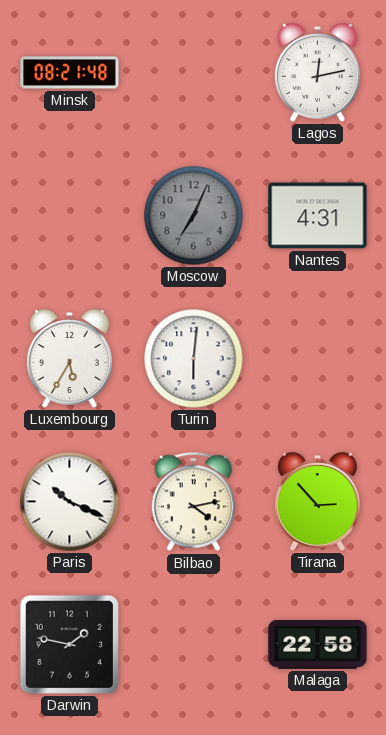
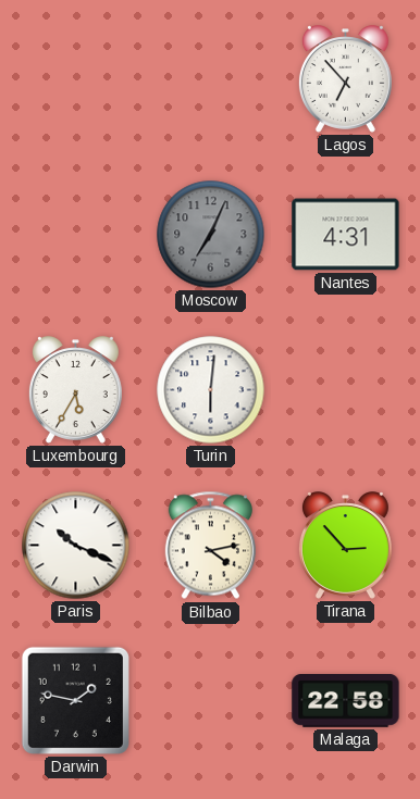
Minsk: 08:21 -> none (70, 73)
Lagos: 12:13 -> 6:53 (345, 79)
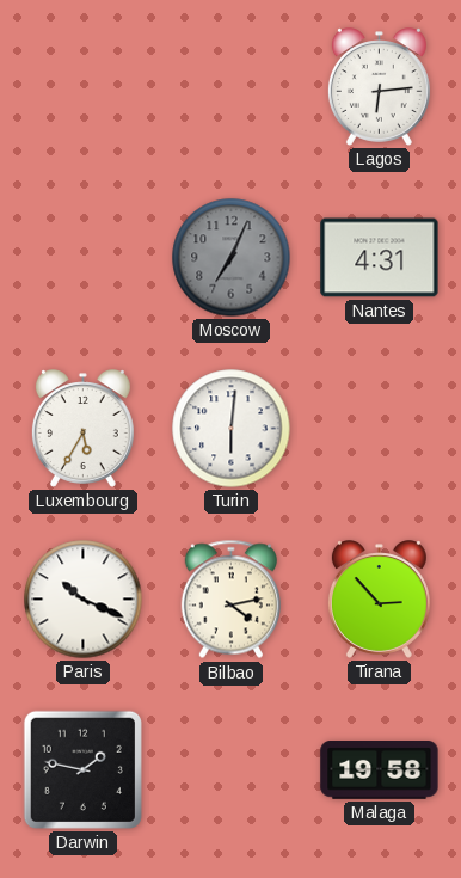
Lagos: 6:53 -> 6:14 (379, 87)
Malaga: 22:58 -> 19:58 (380, 770)
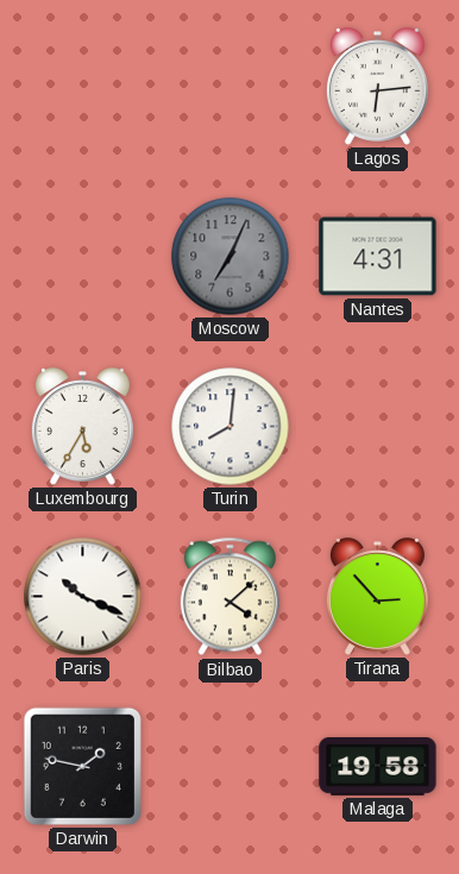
Turin: 6:01 -> 8:01 (231, 427)
Bilbao: 4:13 -> 4:08 (229, 597)
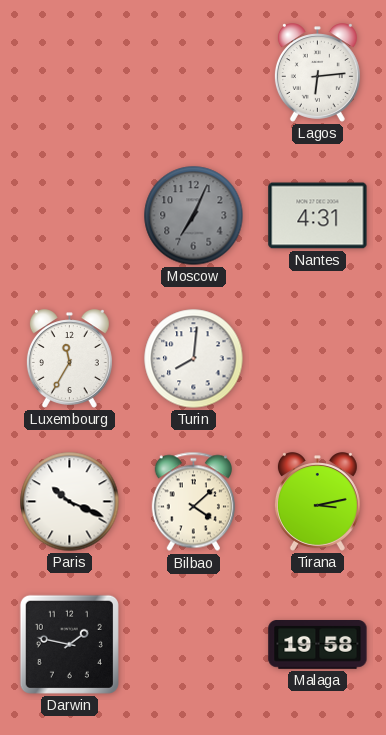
Luxembourg: 5:35 -> 11:35 (69, 359)
Tirana: 2:53 -> 3:13 (317, 502)
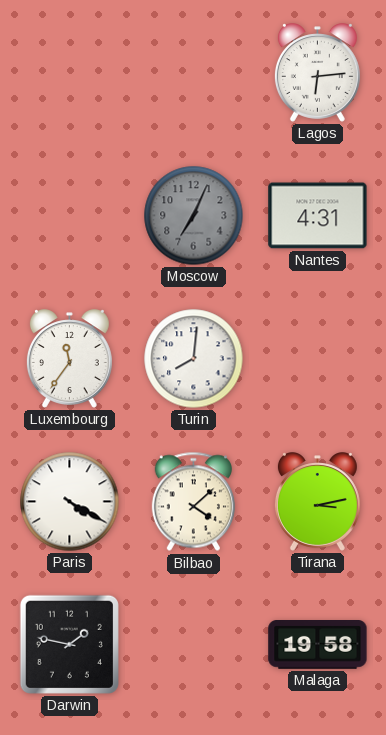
Luxembourg: 11:35 -> 11:36 (69, 359)
Paris: 10:19 -> 4:20 (70, 502)
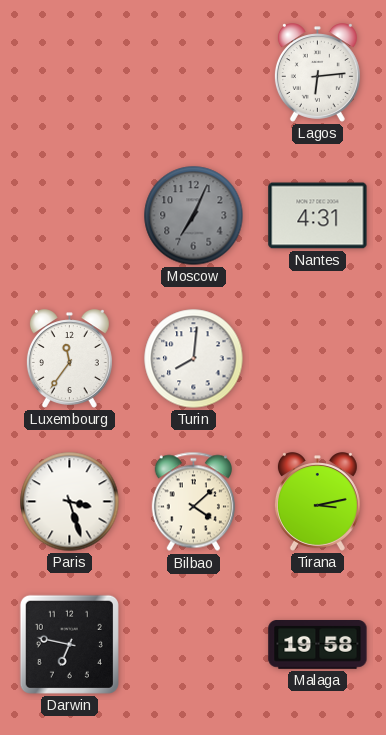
Paris: 4:20 -> 3:27 (70, 502)
Darwin: 1:47 -> 6:47 (69, 644)
